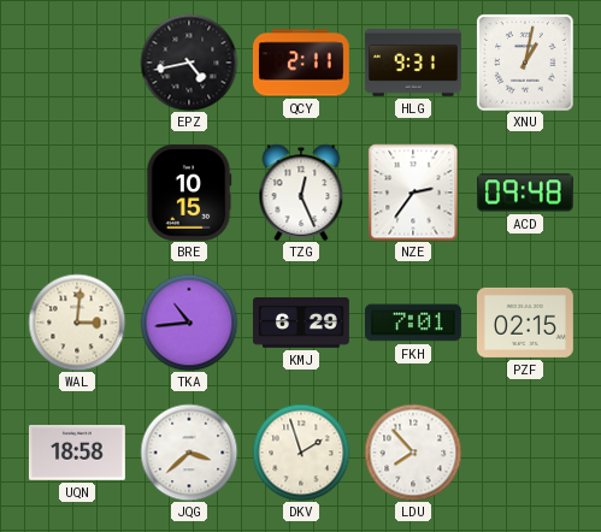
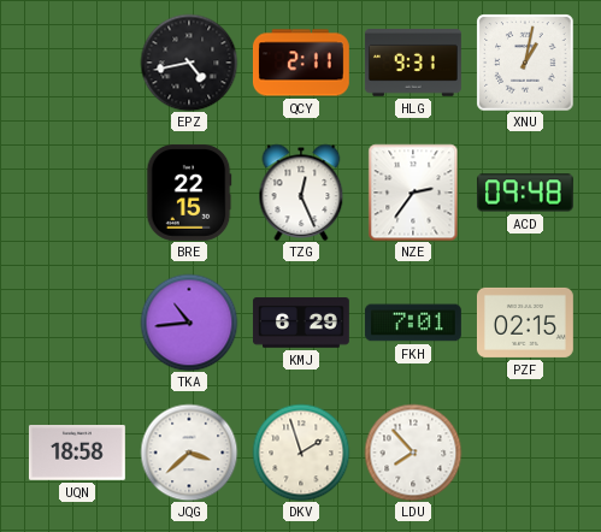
BRE: 10:15 -> 22:15 (189, 193)
WAL: 3:01 -> none (77, 323)
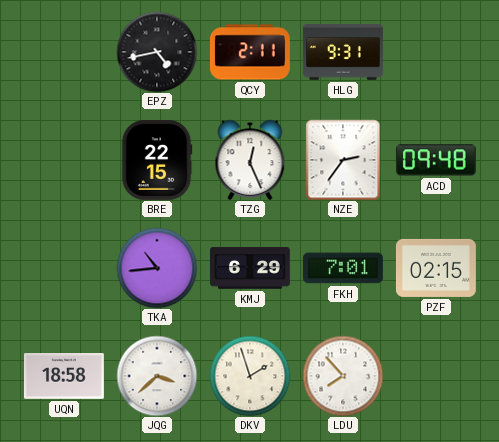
XNU: 1:02 -> none (525, 63)
